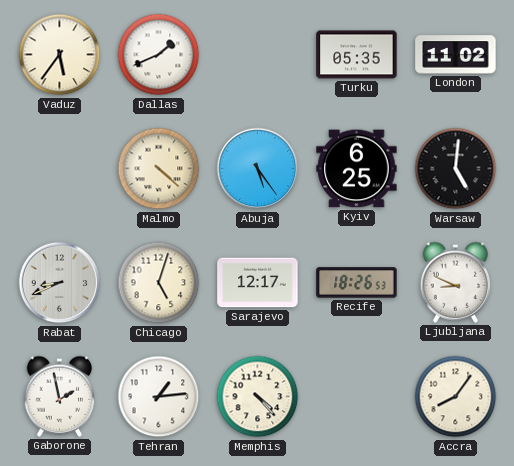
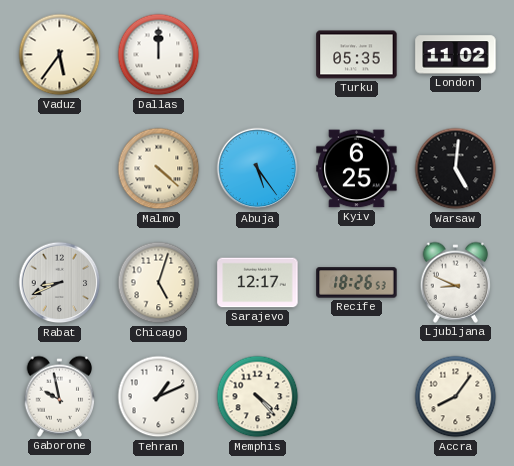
Dallas: 1:41 -> 12:00 (159, 55)
Gaborone: 1:58 -> 9:58 (60, 396)
Tehran: 1:14 -> 1:11 (159, 397)
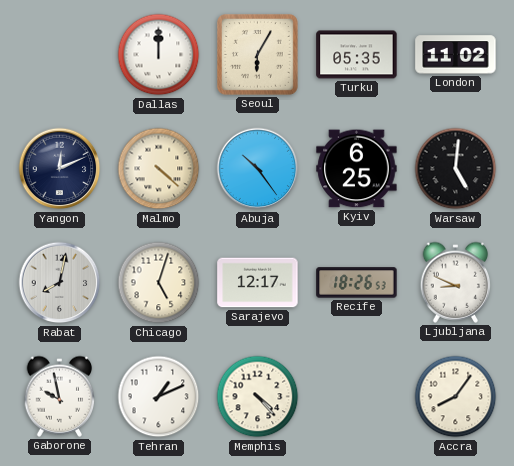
Vaduz: 5:36 -> none (60, 55)
Seoul: none -> 6:05 (257, 54)
Yangon: none -> 12:11 (60, 169)
Abuja: 5:24 -> 10:24 (258, 169)
Rabat: 8:41 -> 8:02 (60, 283)
